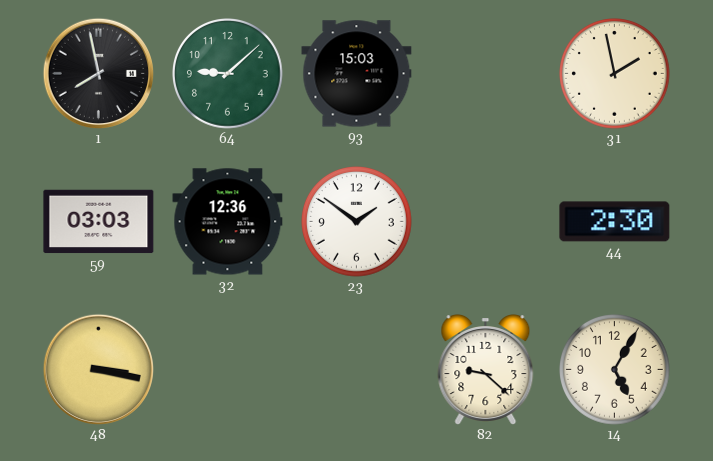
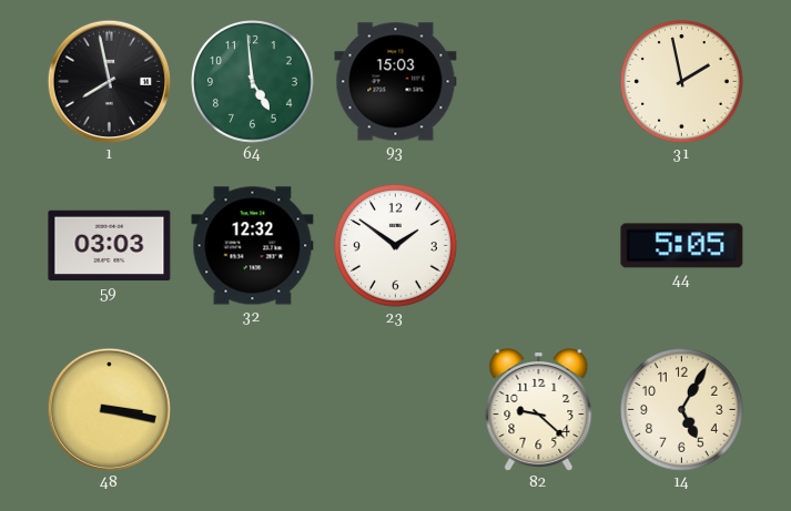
64: 9:08 -> 4:59 (253, 82)
32: 12:36 -> 12:32 (253, 246)
44: 2:30 -> 5:05 (682, 246)
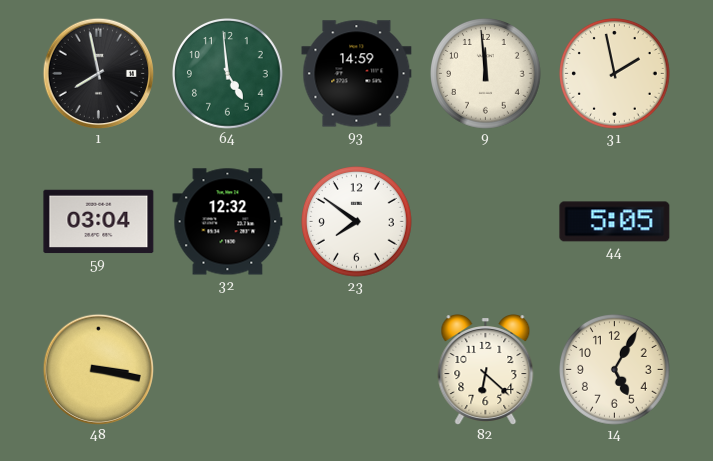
93: 15:03 -> 14:59 (357, 74)
9: none -> 11:59 (486, 74)
59: 03:03 -> 03:04 (99, 222)
23: 1:51 -> 7:51 (357, 222)
82: 9:22 -> 6:22 (486, 370)
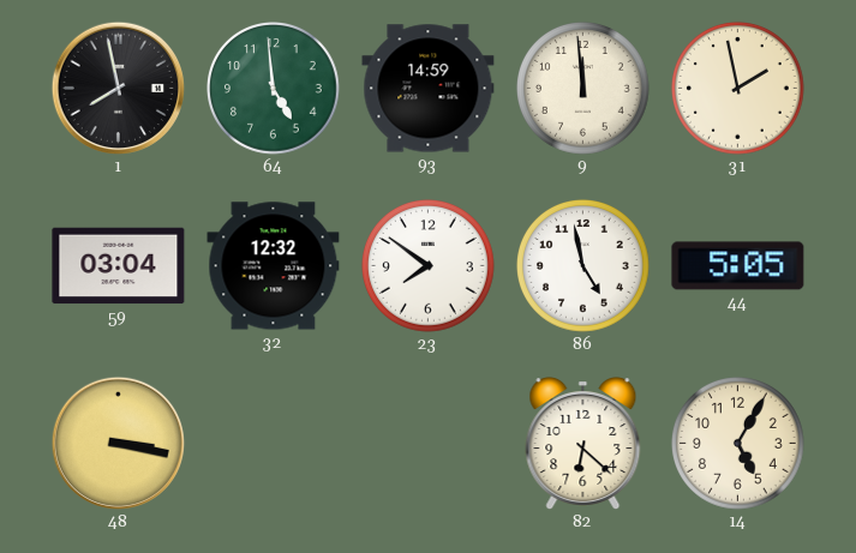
86: none -> 4:58 (583, 266)
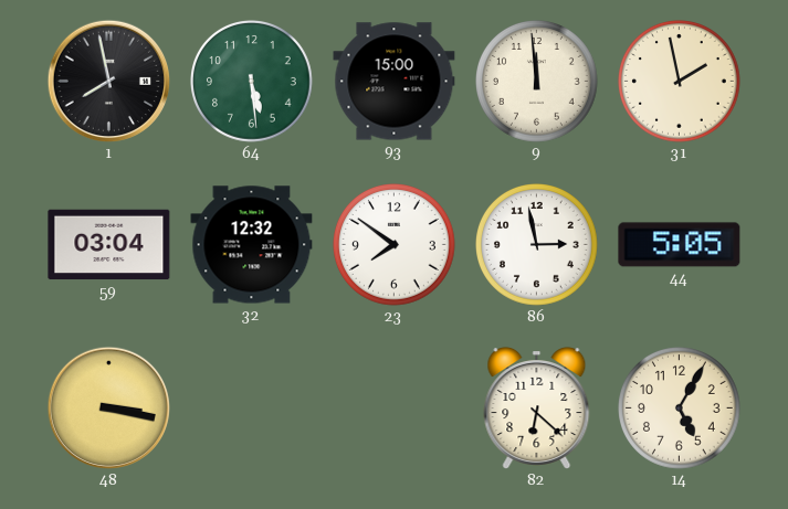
64: 4:59 -> 5:29 (252, 82)
93: 14:59 -> 15:00 (395, 82)
86: 4:58 -> 2:58 (537, 245)
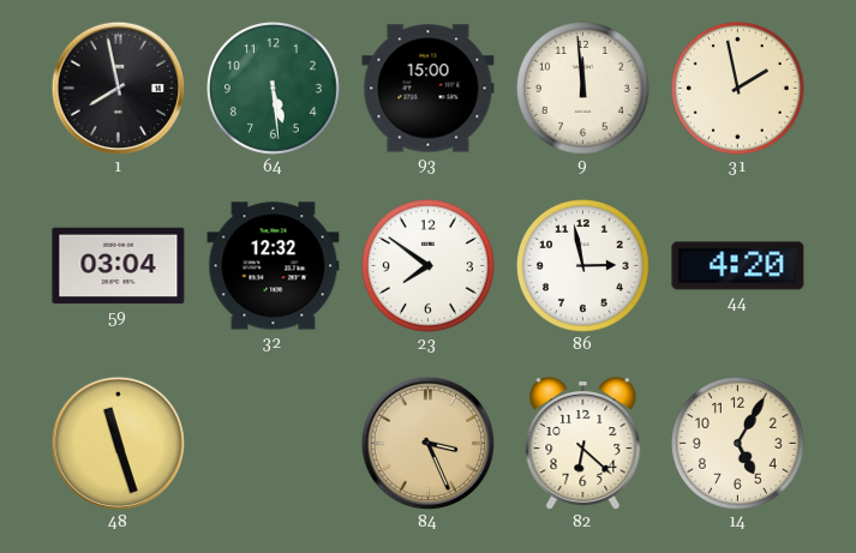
44: 5:05 -> 4:20 (738, 266)
48: 3:17 -> 11:27 (118, 443)
84: none -> 3:26 (427, 443)
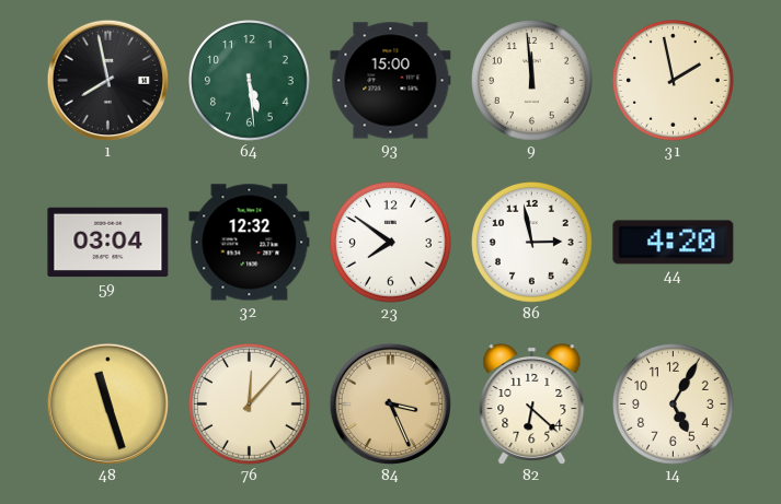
76: none -> 12:07 (250, 405)
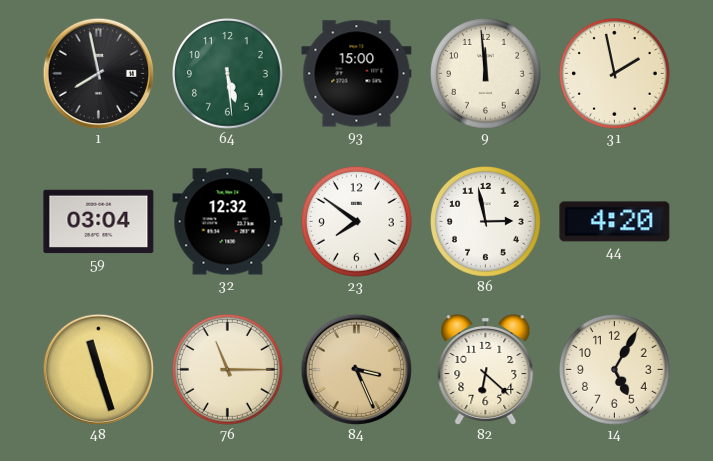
76: 12:07 -> 11:15 (228, 370)
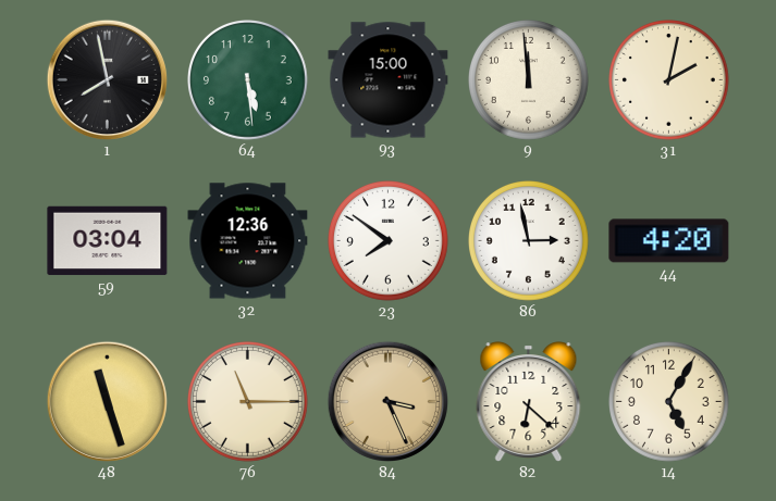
31: 1:58 -> 2:02 (669, 80)
32: 12:32 -> 12:36 (248, 241)
